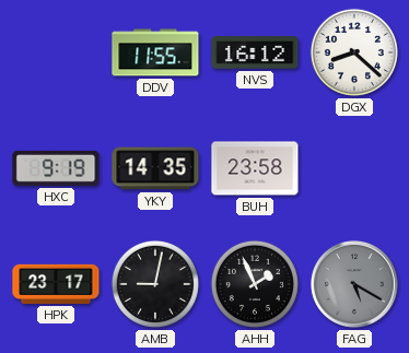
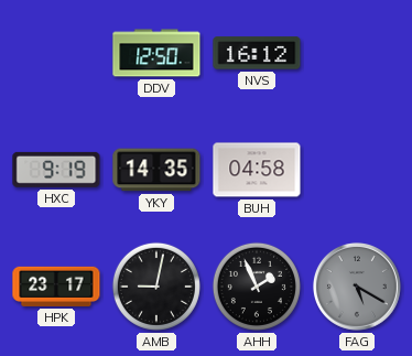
DDV: 11:55 -> 12:50 (156, 53)
DGX: 8:22 -> none (354, 52)
BUH: 23:58 -> 04:58 (257, 170)
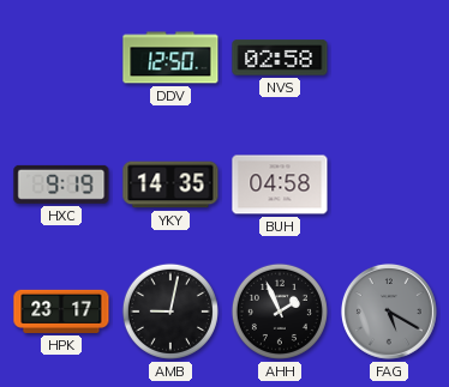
NVS: 16:12 -> 02:58 (280, 58)
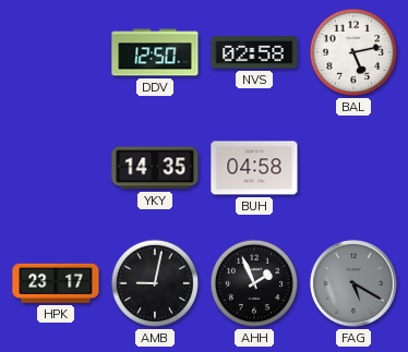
BAL: none -> 5:13 (353, 52)
HXC: 9:19 -> none (61, 185)
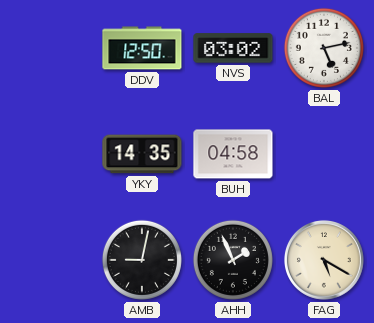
NVS: 02:58 -> 03:02 (233, 48)
HPK: 23:17 -> none (56, 283)
FAG dial: grey -> cream (325, 260)
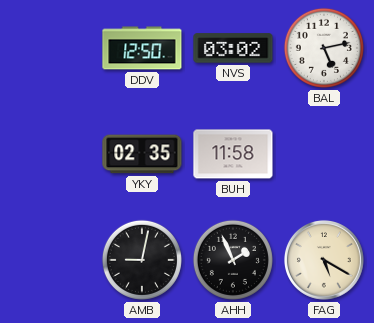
YKY: 14:35 -> 02:35 (142, 154)
BUH: 04:58 -> 11:58 (233, 154)
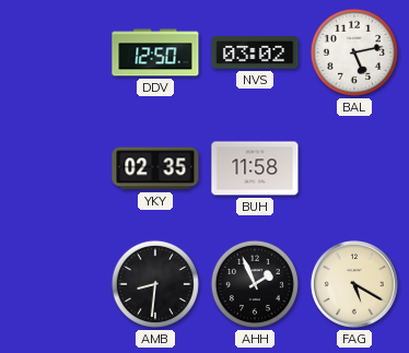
AMB: 9:02 -> 8:31 (155, 284)
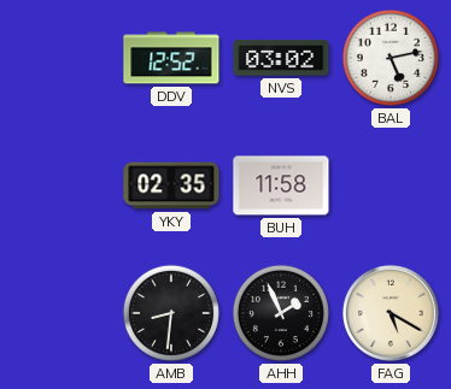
DDV: 12:50 -> 12:52 (171, 58)
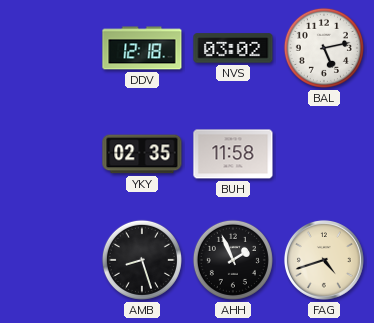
DDV: 12:52 -> 12:18 (142, 48)
AMB: 8:31 -> 8:27 (142, 260)
FAG: 5:20 -> 4:42 (325, 260)
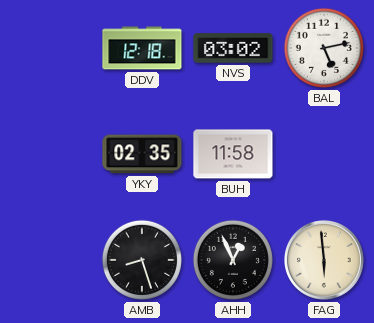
AHH: 1:56 -> 12:56 (233, 260)
FAG: 4:42 -> 5:59 (325, 260)
